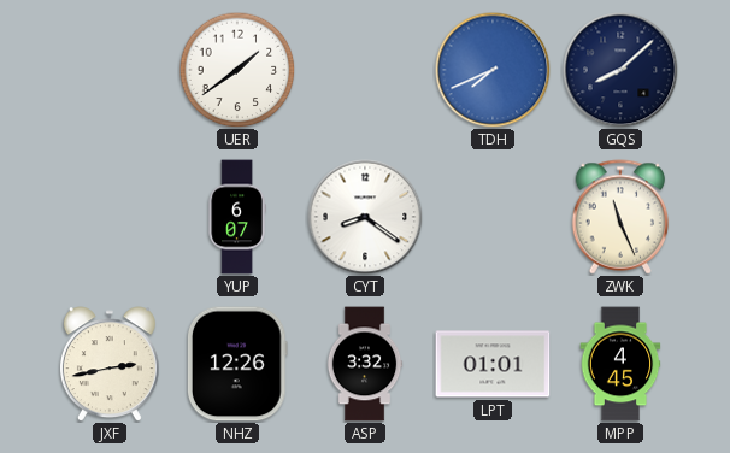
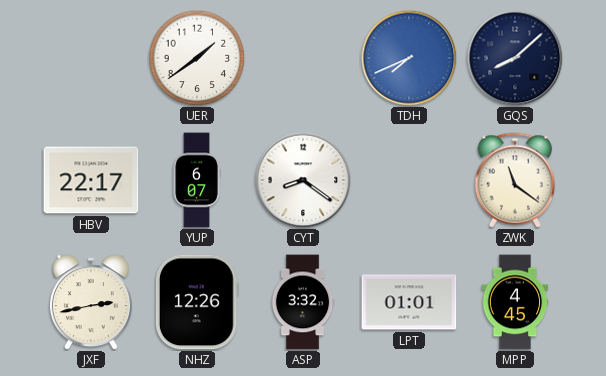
HBV: none -> 22:17 (91, 180)
ZWK: 11:26 -> 11:21 (515, 180)
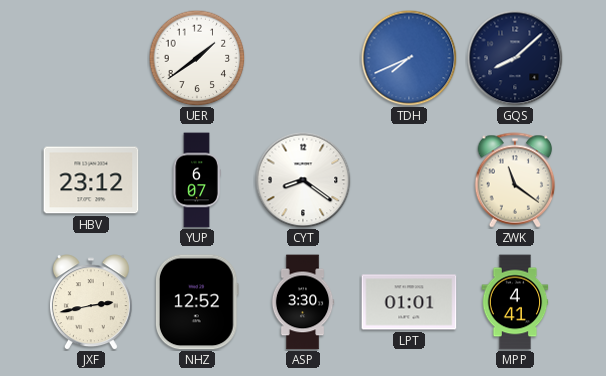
HBV: 22:17 -> 23:12 (91, 180)
NHZ: 12:26 -> 12:52 (197, 302)
ASP: 3:32 -> 3:30 (303, 302)
MPP: 4:45 -> 4:41 (515, 302)
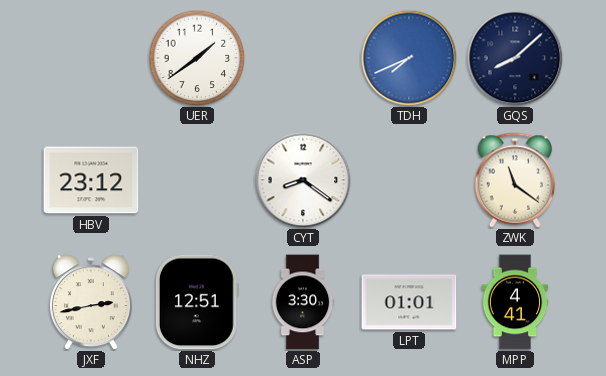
YUP: 6:07 -> none (197, 180)
NHZ: 12:52 -> 12:51 (197, 302)
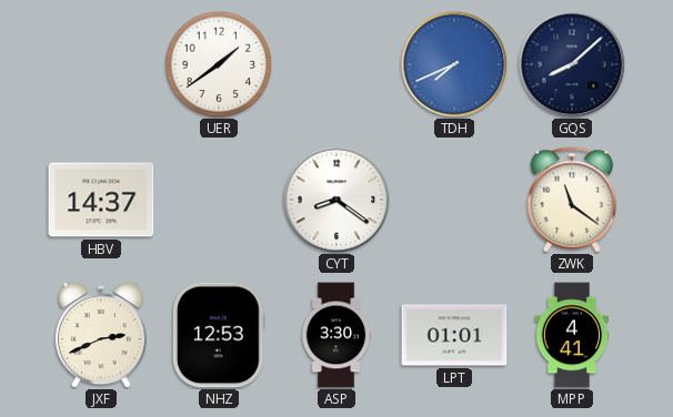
HBV: 23:12 -> 14:37 (101, 200)
JXF: 2:43 -> 2:41 (101, 335)
NHZ: 12:51 -> 12:53 (219, 335)
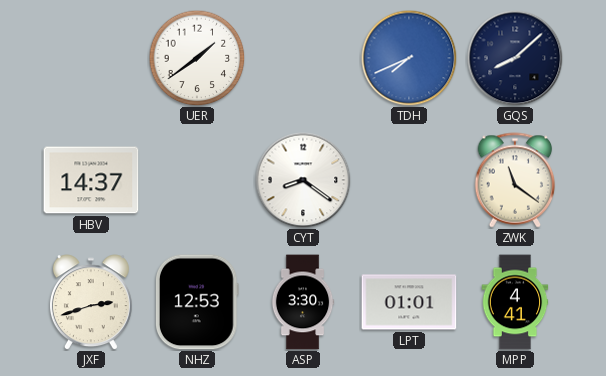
JXF: 2:41 -> 2:42 (91, 302)
